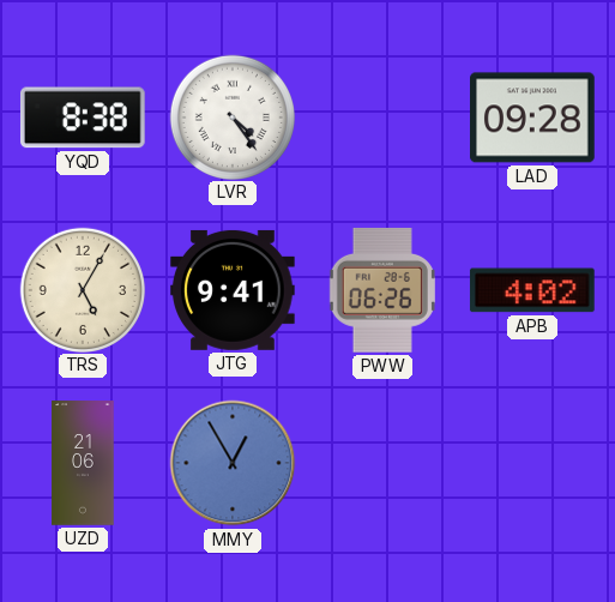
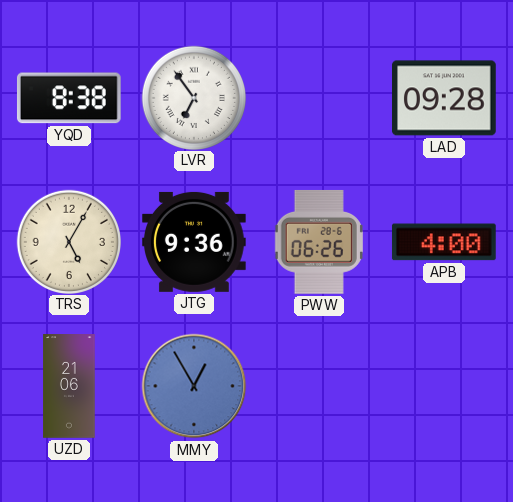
LVR: 4:24 -> 6:54 (193, 97)
JTG: 9:41 -> 9:36 (195, 242)
APB: 4:02 -> 4:00 (444, 242)
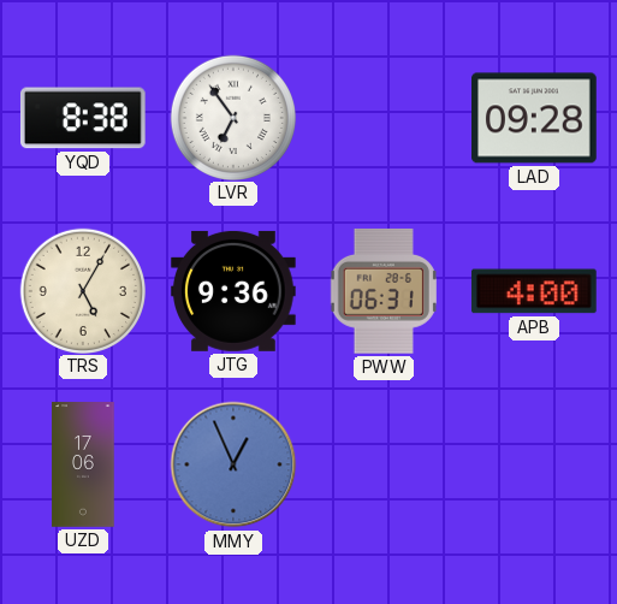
PWW: 06:26 -> 06:31 (384, 291)
UZD: 21:06 -> 17:06 (83, 464)
MMY: 12:55 -> 12:56 (233, 464)
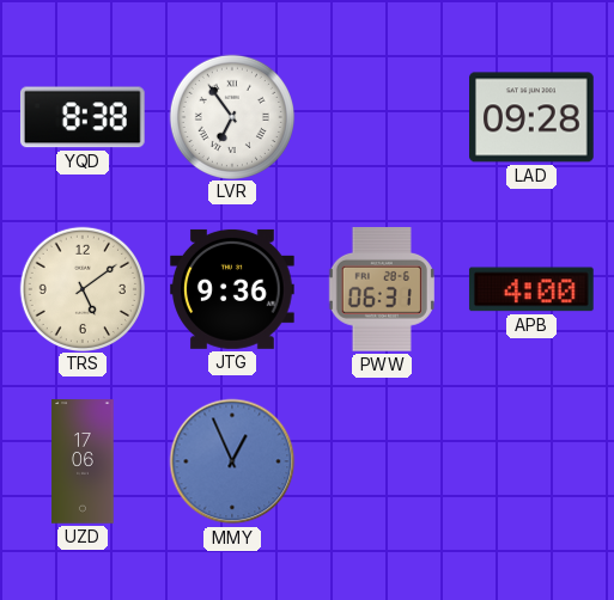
TRS: 5:05 -> 5:09 (81, 288)
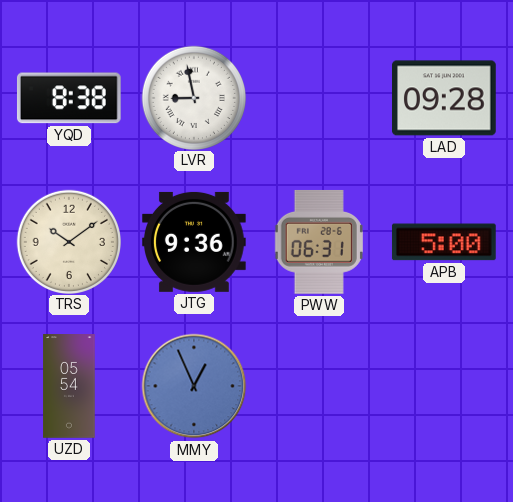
LVR: 6:54 -> 8:58 (193, 97)
TRS: 5:09 -> 10:09 (68, 241)
APB: 4:00 -> 5:00 (444, 242)
UZD: 17:06 -> 05:54 (69, 386)
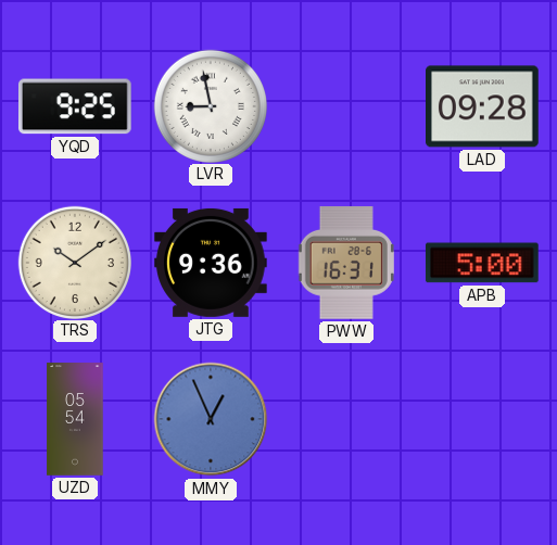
YQD: 8:38 -> 9:25 (75, 106)
PWW: 06:31 -> 16:31 (346, 263)
